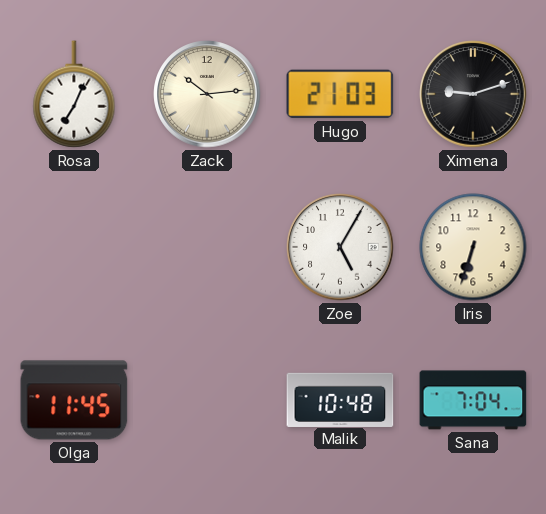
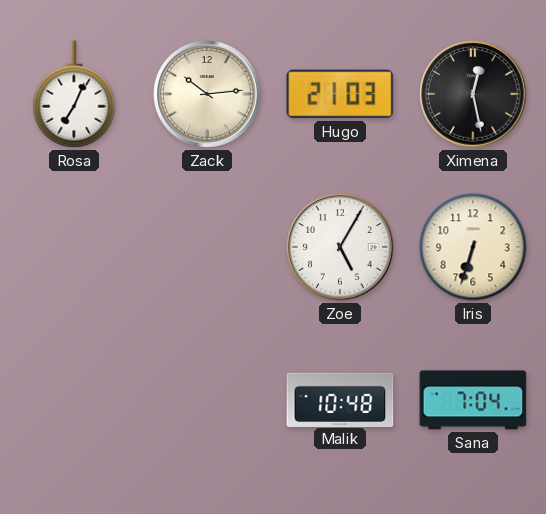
Ximena: 9:12 -> 12:28 (473, 94)
Olga: 11:45 -> none (74, 400)
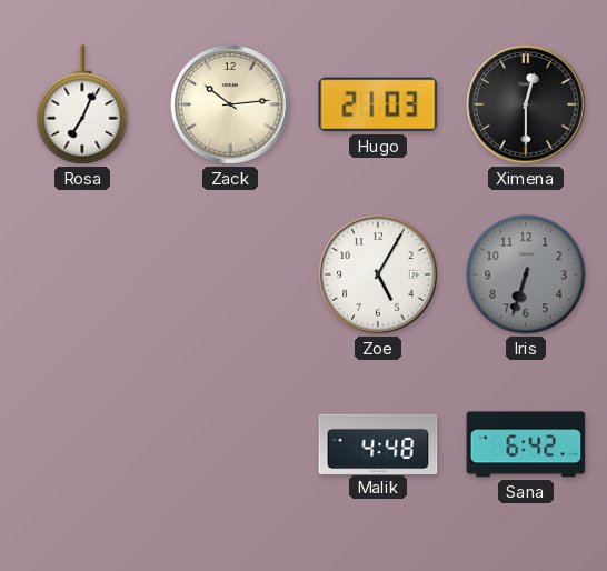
Ximena: 12:28 -> 12:30 (526, 104)
Iris dial: cream -> grey (526, 274)
Malik: 10:48 -> 4:48 (378, 443)
Sana: 7:04 -> 6:42 (526, 444)
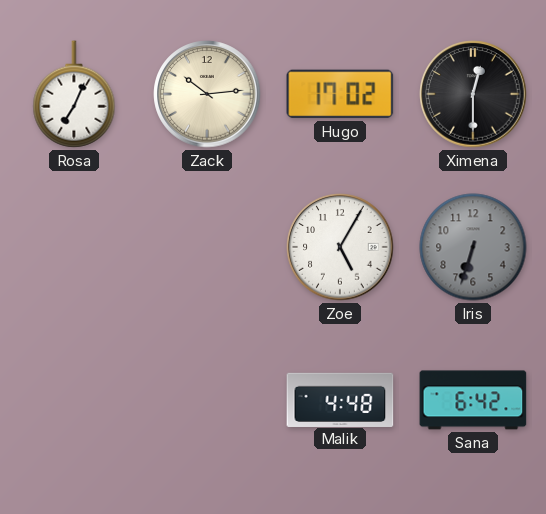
Hugo: 21:03 -> 17:02 (340, 94)
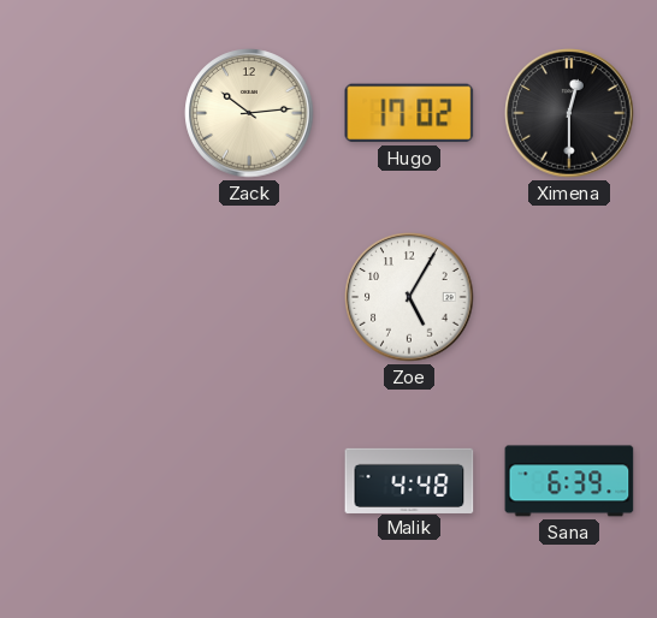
Rosa: 7:04 -> none (74, 94)
Iris: 6:33 -> none (473, 247)
Sana: 6:42 -> 6:39 (569, 481)
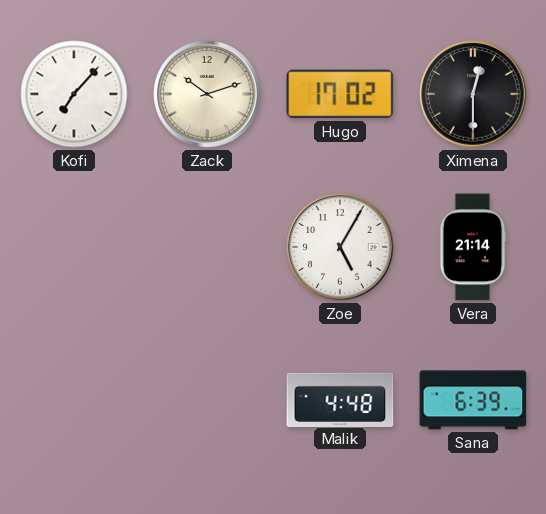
Kofi: none -> 7:07 (74, 94)
Zack: 10:14 -> 10:12 (207, 94)
Vera: none -> 21:14 (473, 247)
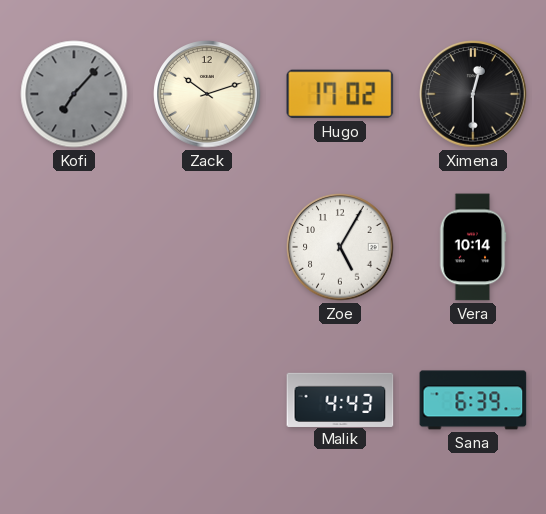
Kofi dial: white -> grey (74, 94)
Vera: 21:14 -> 10:14 (473, 247)
Malik: 4:48 -> 4:43 (340, 399)
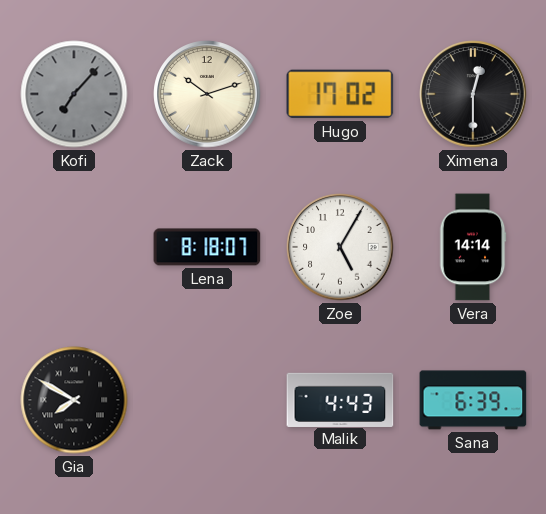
Lena: none -> 8:18 (207, 247)
Vera: 10:14 -> 14:14 (473, 247)
Gia: none -> 7:50 (74, 400)
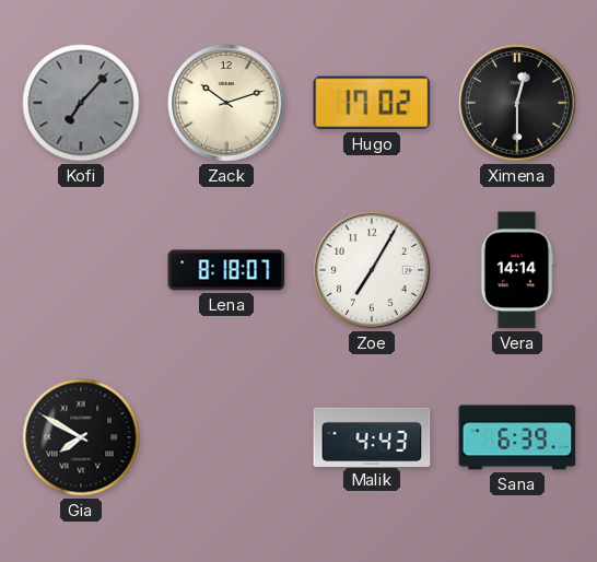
Zoe: 5:05 -> 7:05 (372, 270)
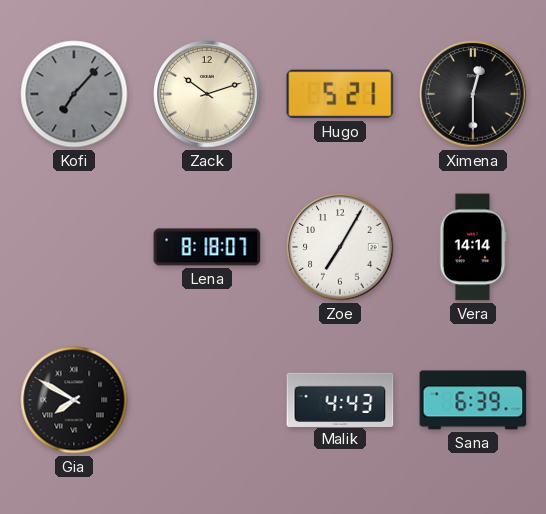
Hugo: 17:02 -> 5:21 (340, 94)
